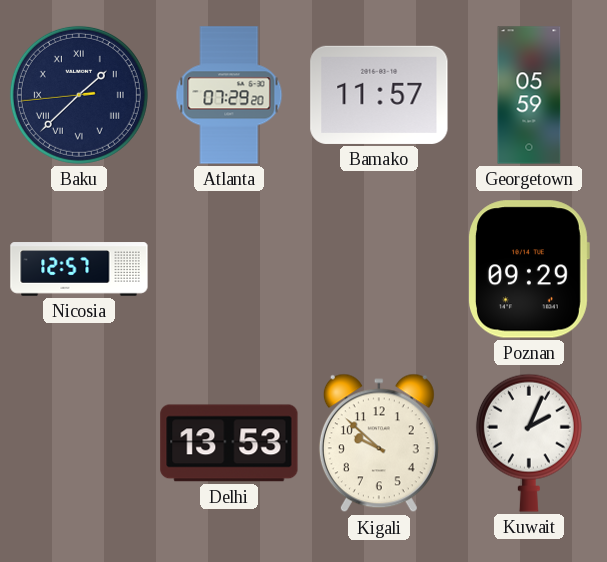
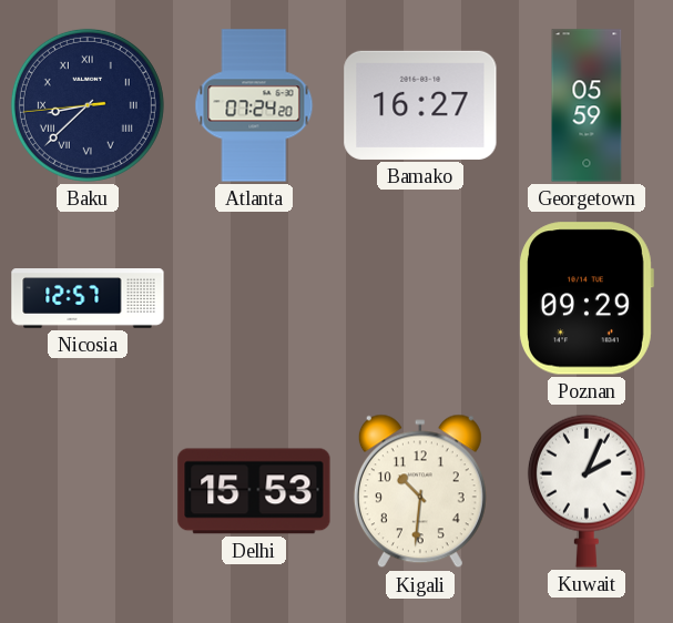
Baku: 1:37 -> 8:37 (88, 105)
Atlanta: 07:29 -> 07:24 (254, 105)
Bamako: 11:57 -> 16:27 (420, 105)
Delhi: 13:53 -> 15:53 (254, 491)
Kigali: 9:52 -> 10:31 (420, 491)
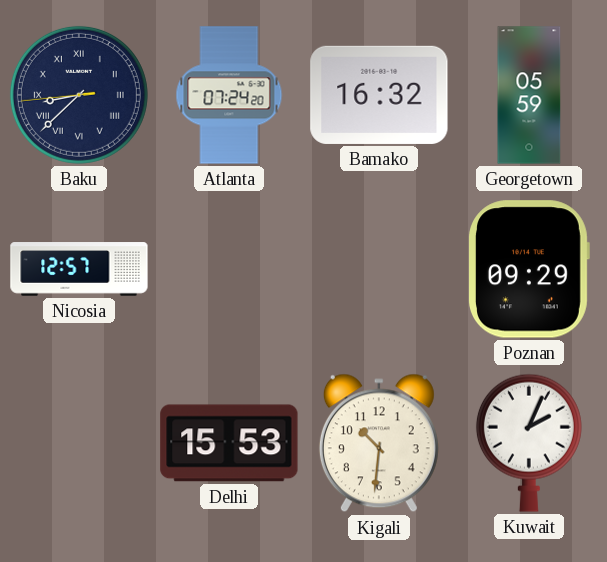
Bamako: 16:27 -> 16:32 (379, 95)
